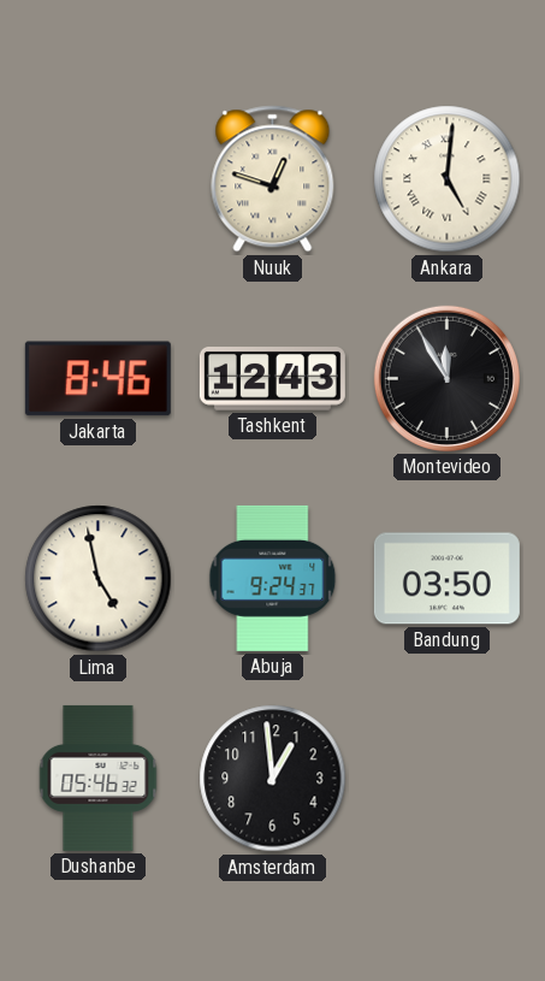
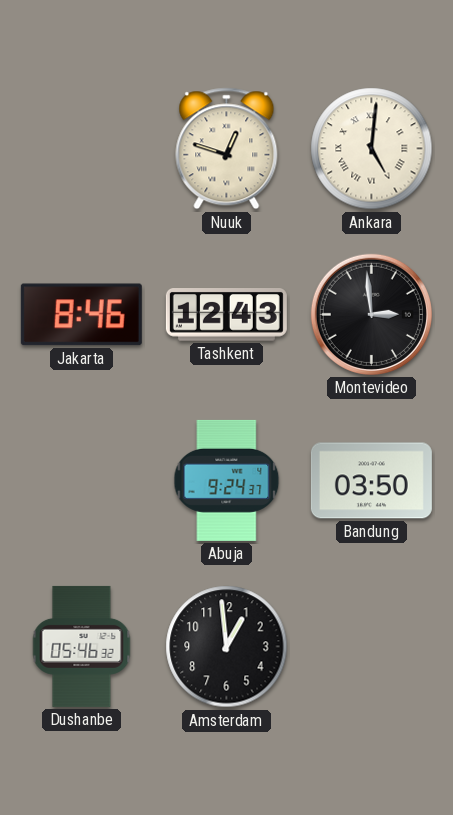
Montevideo: 11:55 -> 2:59 (371, 314)
Lima: 4:58 -> none (99, 579)
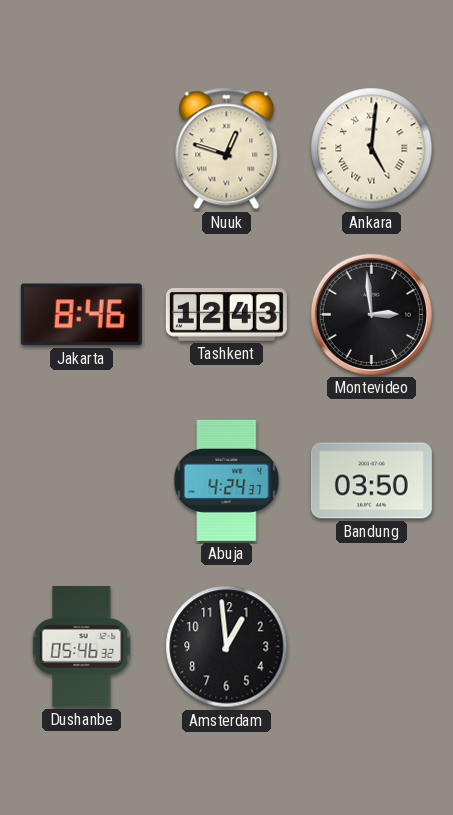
Abuja: 9:24 -> 4:24 (227, 480)
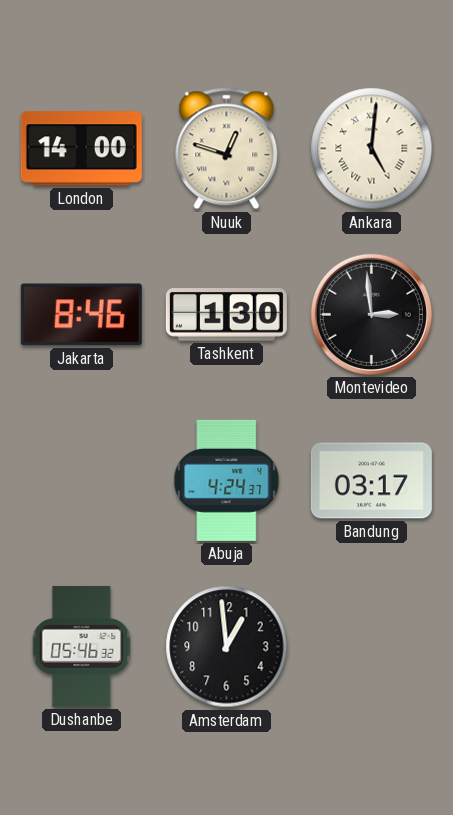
London: none -> 14:00 (81, 149)
Tashkent: 12:43 -> 1:30 (226, 315)
Bandung: 03:50 -> 03:17 (371, 481)
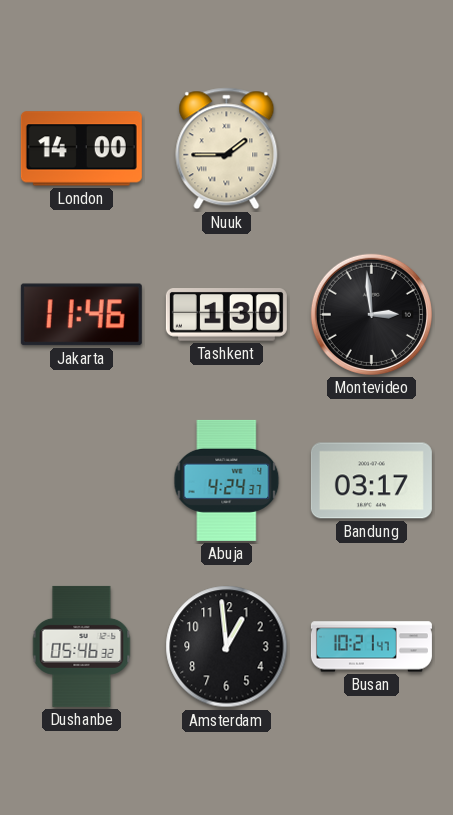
Nuuk: 12:48 -> 1:45 (227, 149)
Ankara: 5:01 -> none (372, 149)
Jakarta: 8:46 -> 11:46 (81, 315)
Busan: none -> 10:21 (371, 647)
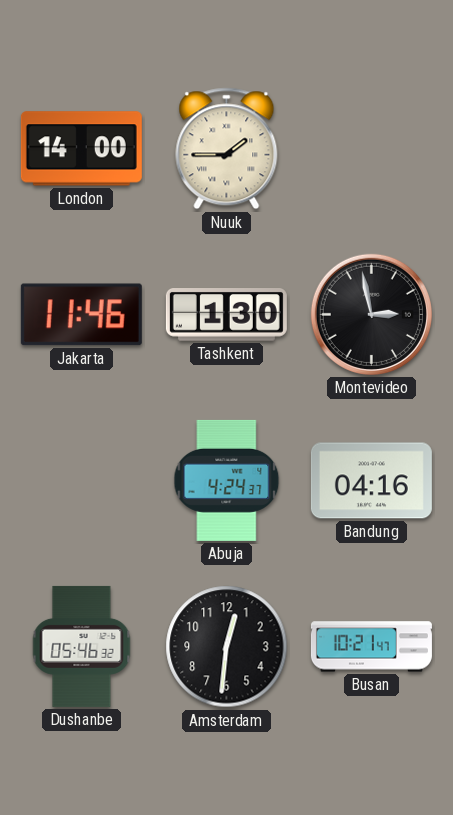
Montevideo: 2:59 -> 2:58 (371, 314)
Bandung: 03:17 -> 04:16 (371, 481)
Amsterdam: 12:59 -> 12:31 (227, 647)
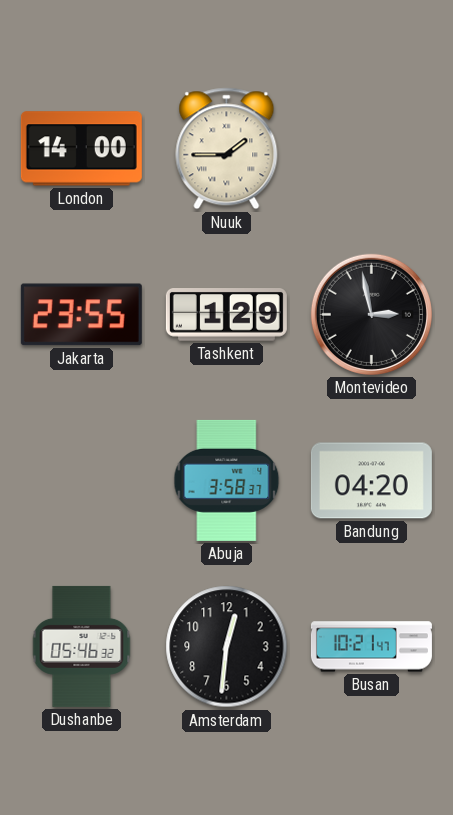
Jakarta: 11:46 -> 23:55 (81, 315)
Tashkent: 1:30 -> 1:29 (226, 315)
Abuja: 4:24 -> 3:58 (227, 480)
Bandung: 04:16 -> 04:20 (371, 481)
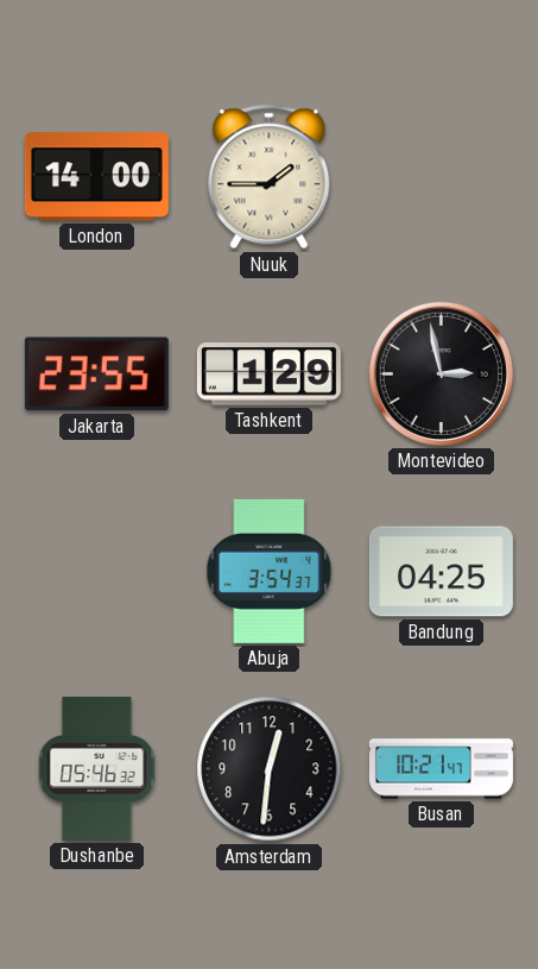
Abuja: 3:58 -> 3:54 (270, 571)
Bandung: 04:20 -> 04:25 (441, 572)
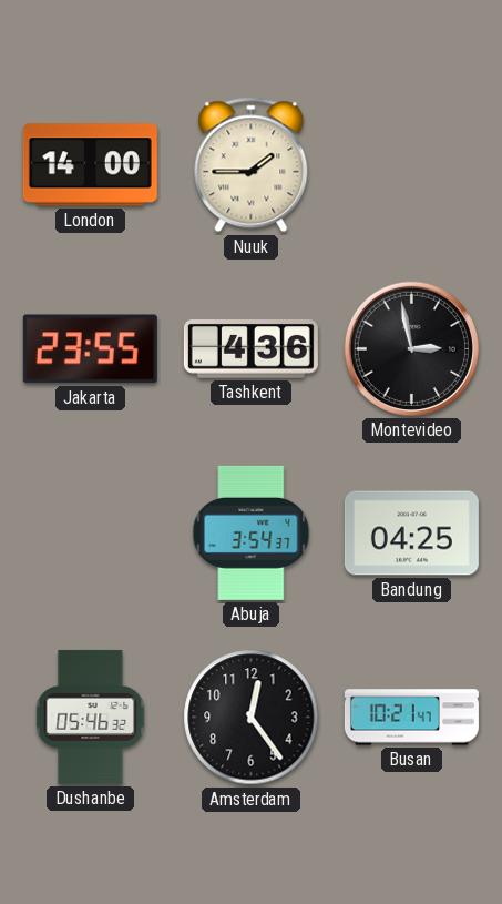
Tashkent: 1:29 -> 4:36 (250, 349)
Amsterdam: 12:31 -> 12:24 (252, 718)
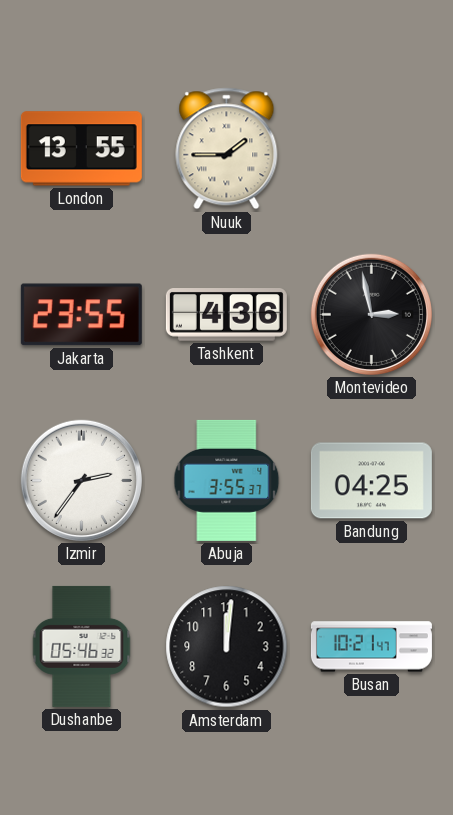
London: 14:00 -> 13:55 (81, 149)
Izmir: none -> 2:36 (81, 480)
Abuja: 3:54 -> 3:55 (227, 480)
Amsterdam: 12:24 -> 12:01 (227, 647)
